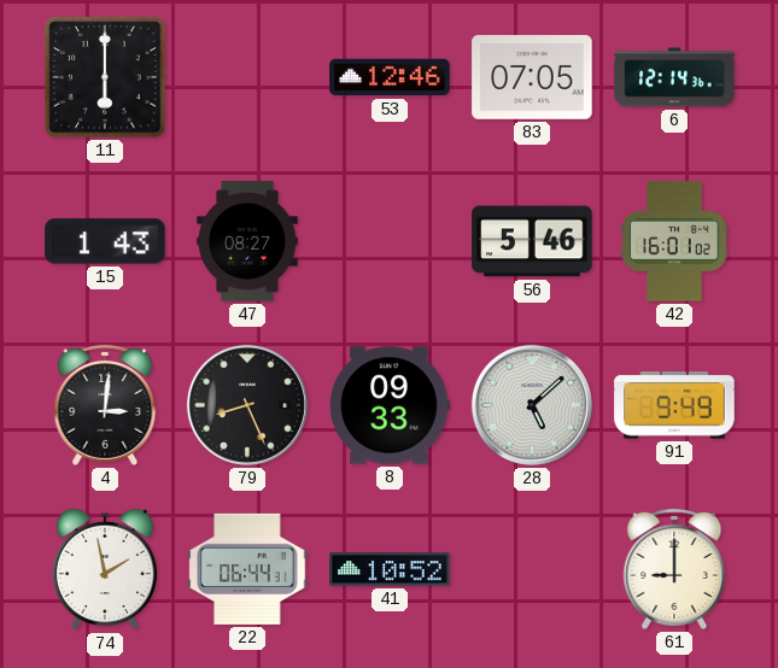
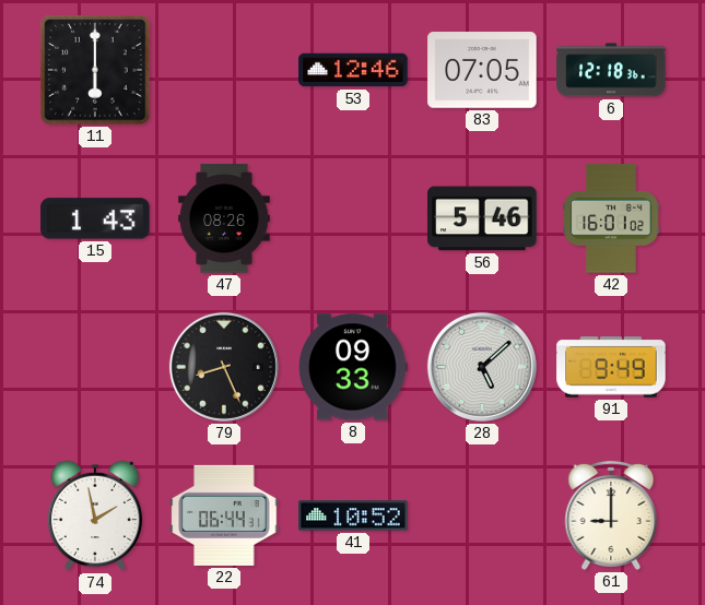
6: 12:14 -> 12:18 (611, 70)
47: 08:27 -> 08:26 (224, 218)
4: 3:01 -> none (105, 405)
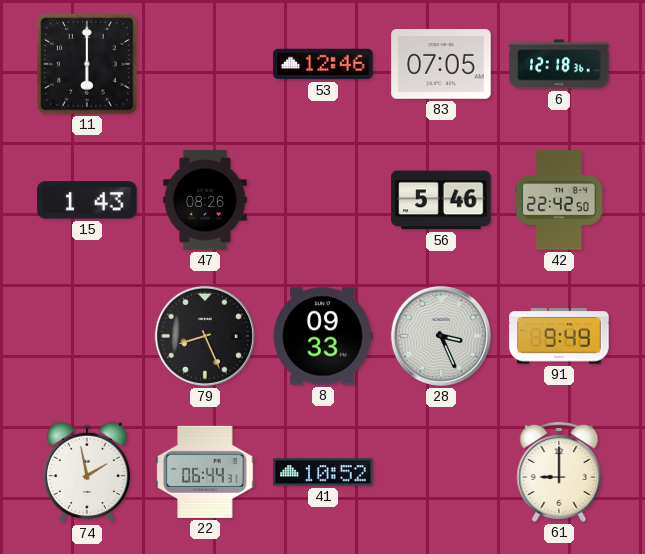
42: 16:01 -> 22:42 (559, 200)
28: 5:08 -> 3:26 (441, 336)
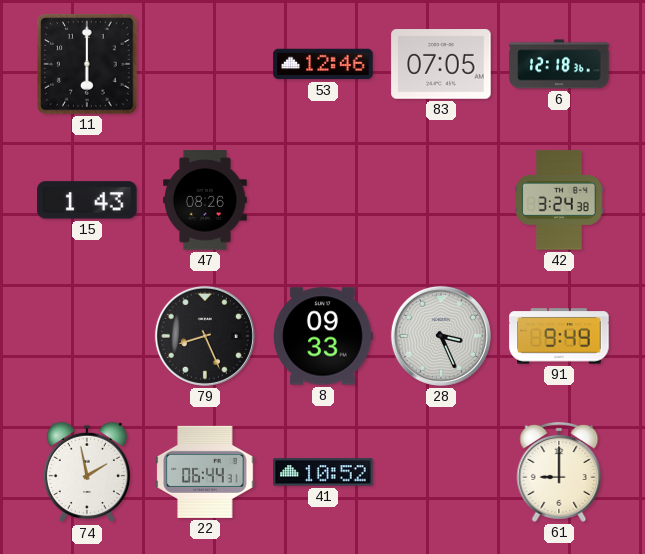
56: 5:46 -> none (441, 200)
42: 22:42 -> 3:24 (559, 200)
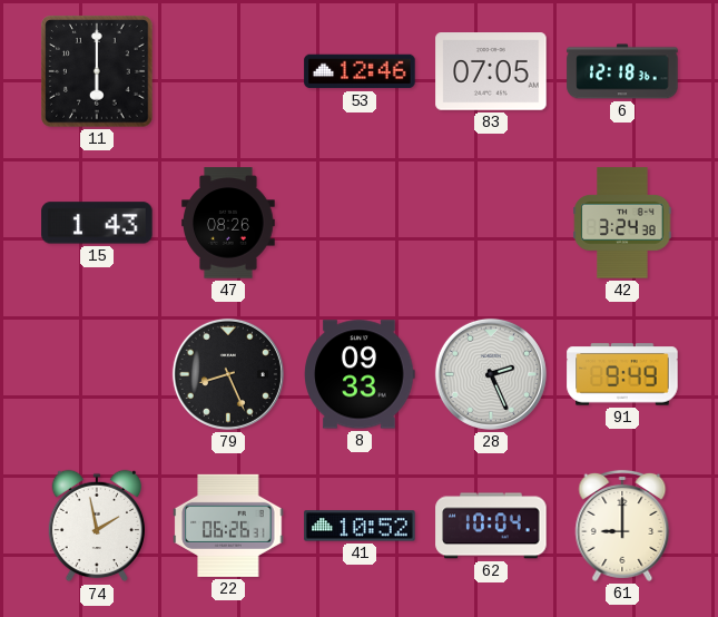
28: 3:26 -> 2:26 (491, 374)
22: 06:44 -> 06:26 (228, 526)
62: none -> 10:04 (491, 526)
